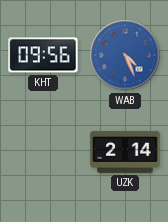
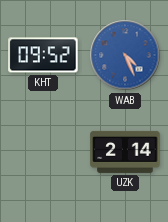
KHT: 09:56 -> 09:52 (43, 55)
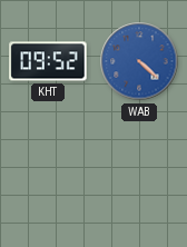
WAB: 4:26 -> 4:22 (139, 61)
UZK: 2:14 -> none (125, 152)
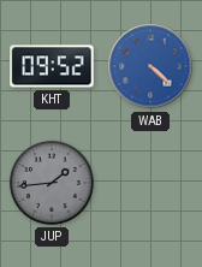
JUP: none -> 1:44 (52, 183)
